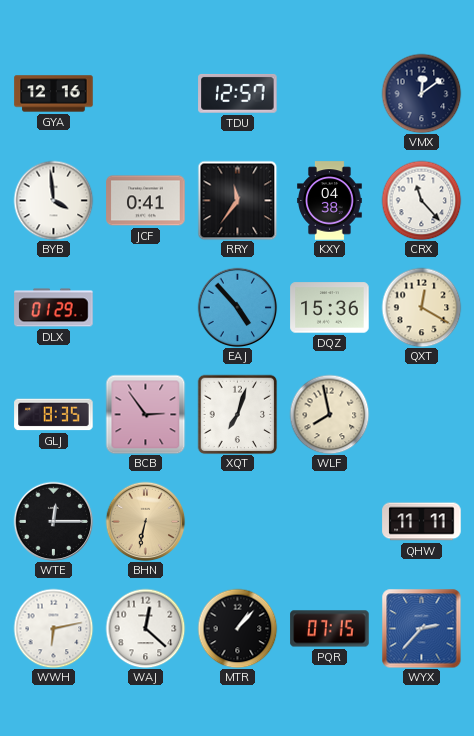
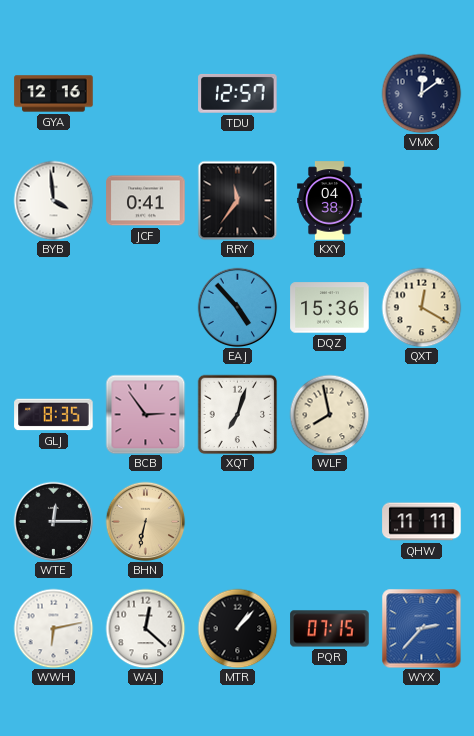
CRX: 11:23 -> none (421, 200)
DLX: 01:29 -> none (54, 308)
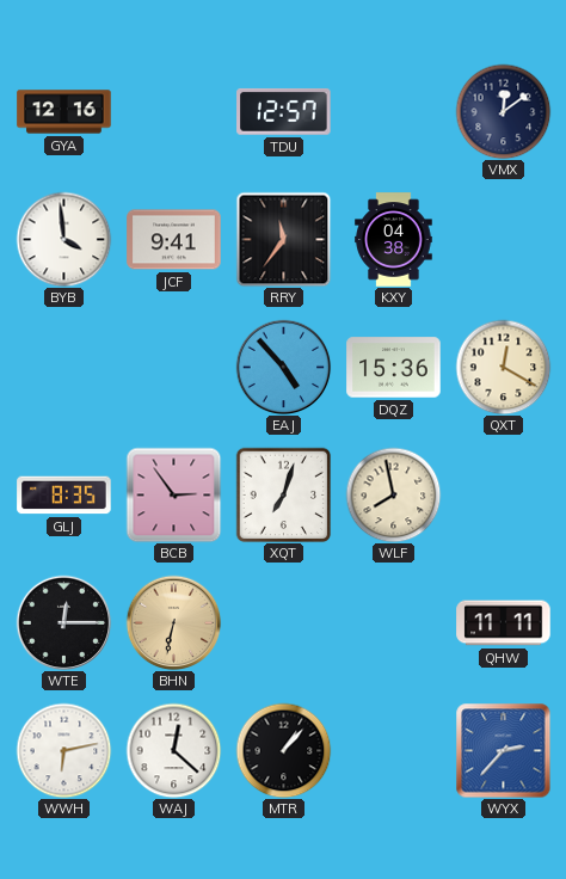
JCF: 0:41 -> 9:41 (174, 240)
PQR: 07:15 -> none (330, 629)
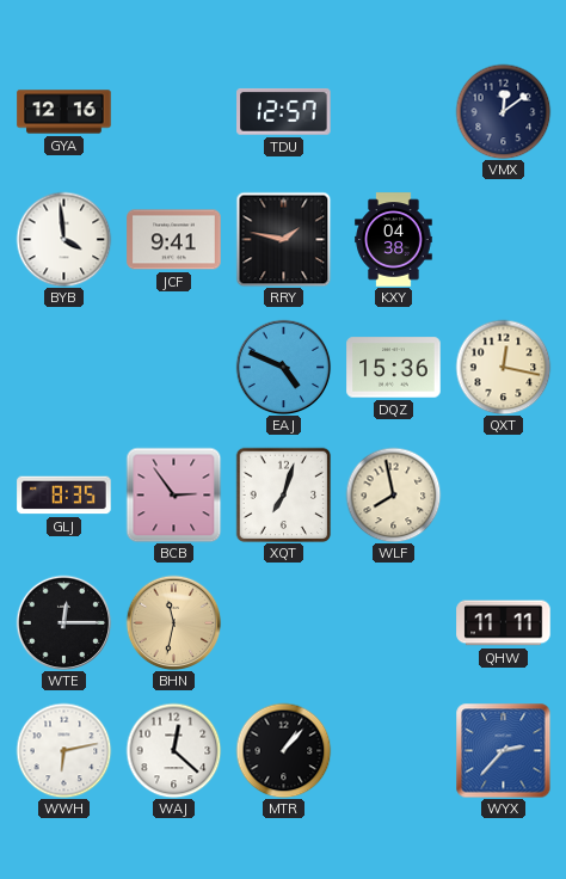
RRY: 11:36 -> 1:47 (283, 239)
EAJ: 4:53 -> 4:49 (283, 367)
QXT: 12:20 -> 12:17 (503, 367)
BHN: 6:32 -> 11:32 (173, 622)
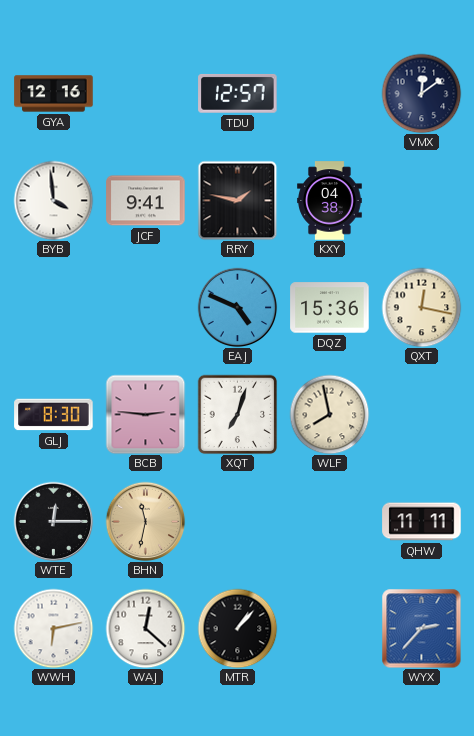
GLJ: 8:35 -> 8:30 (54, 415)
BCB: 2:54 -> 2:46 (145, 414)
